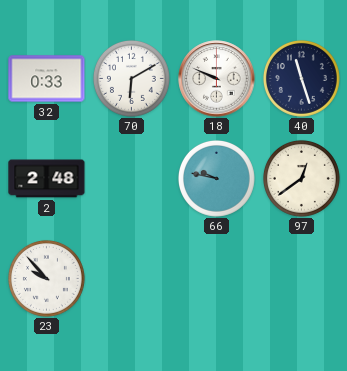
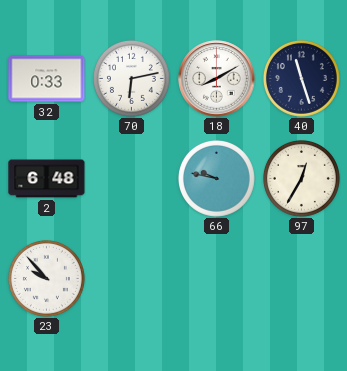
70: 6:10 -> 6:13 (131, 78)
18: 9:49 -> 8:10 (217, 79)
2: 2:48 -> 6:48 (47, 179)
97: 12:39 -> 12:35 (301, 178)
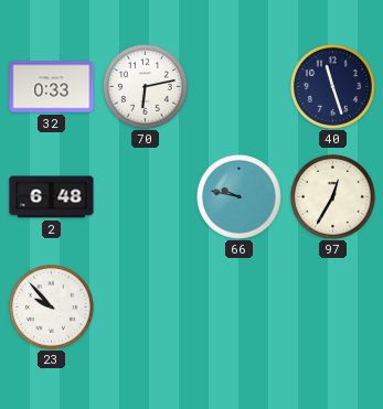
18: 8:10 -> none (217, 79)
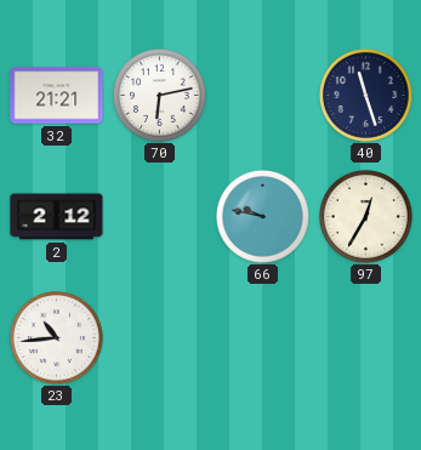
32: 0:33 -> 21:21 (57, 96)
2: 6:48 -> 2:12 (57, 217)
23: 9:53 -> 10:44 (56, 337)
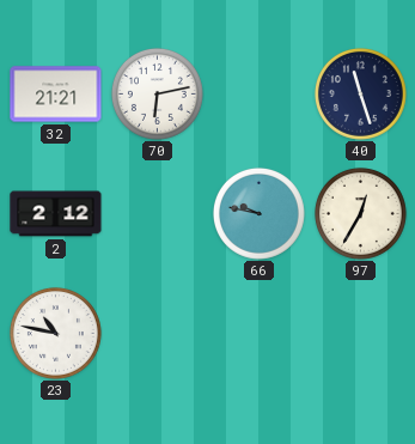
23: 10:44 -> 10:47 (55, 333)
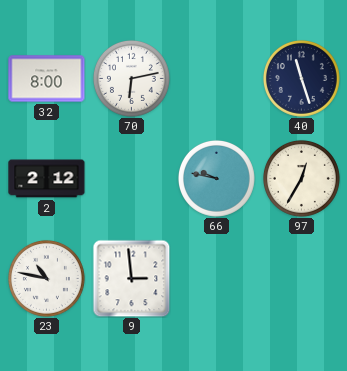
32: 21:21 -> 8:00 (47, 79)
9: none -> 2:59 (131, 278)
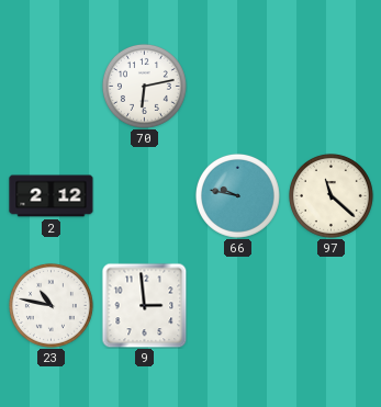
32: 8:00 -> none (47, 79)
40: 11:27 -> none (301, 78)
97: 12:35 -> 11:22 (330, 195)
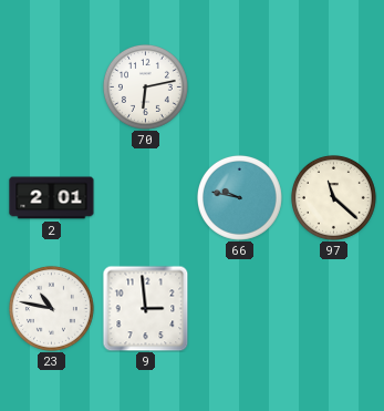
2: 2:12 -> 2:01 (52, 198)
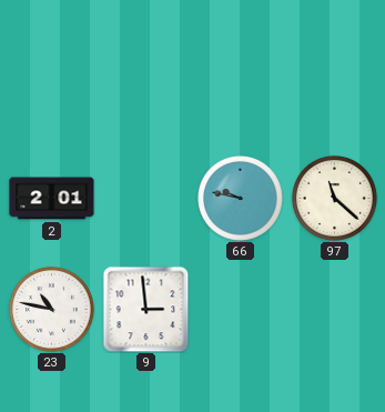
70: 6:13 -> none (145, 86)
